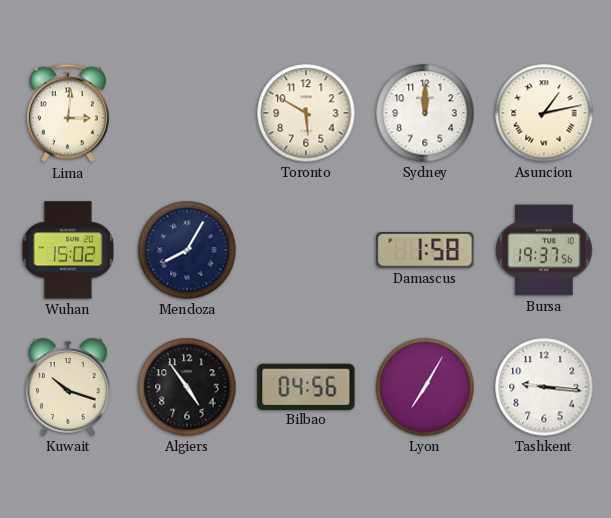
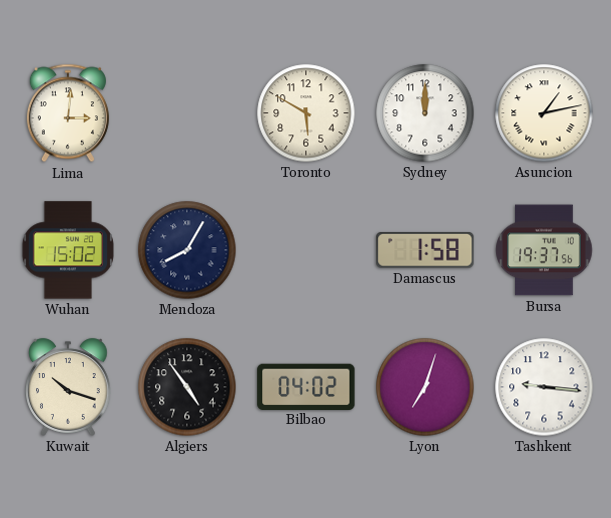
Bilbao: 04:56 -> 04:02 (306, 386)
Lyon: 7:05 -> 7:03 (425, 387)
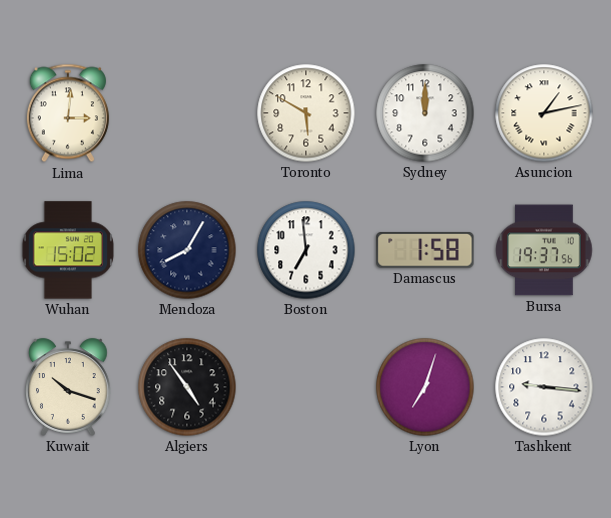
Boston: none -> 6:59 (306, 250)
Bilbao: 04:02 -> none (306, 386)
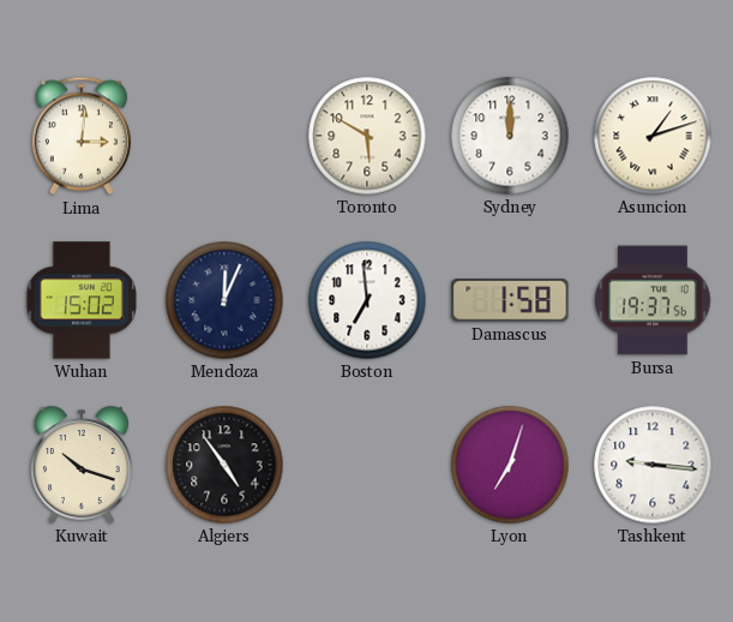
Asuncion: 1:13 -> 1:12 (653, 136)
Mendoza: 8:05 -> 12:04 (224, 300)
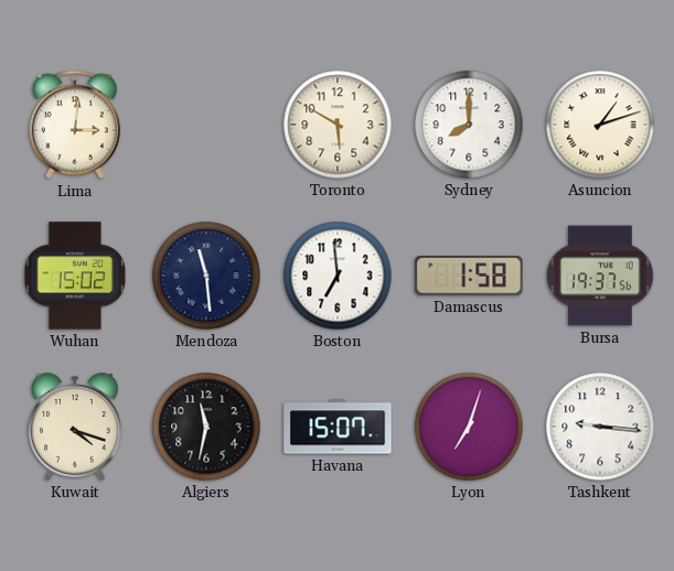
Sydney: 12:00 -> 8:00 (469, 125)
Mendoza: 12:04 -> 11:29 (206, 276)
Kuwait: 10:18 -> 4:18 (75, 427)
Algiers: 4:54 -> 11:32 (206, 427)
Havana: none -> 15:07 (338, 427)
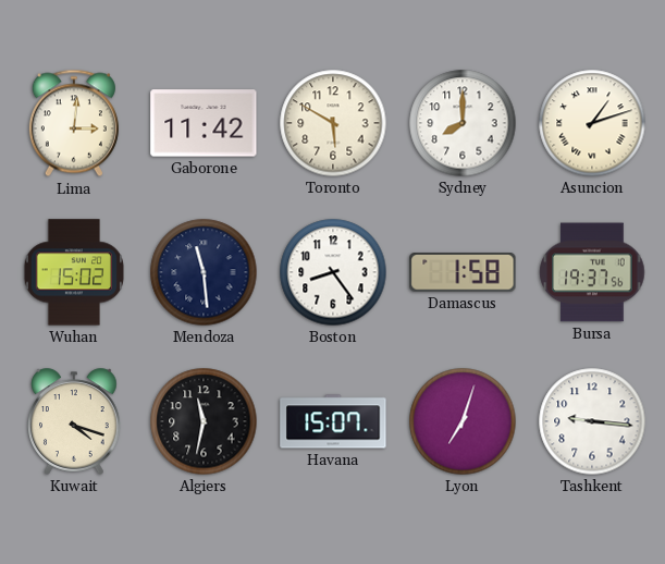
Gaborone: none -> 11:42 (204, 123)
Boston: 6:59 -> 8:24 (333, 272)
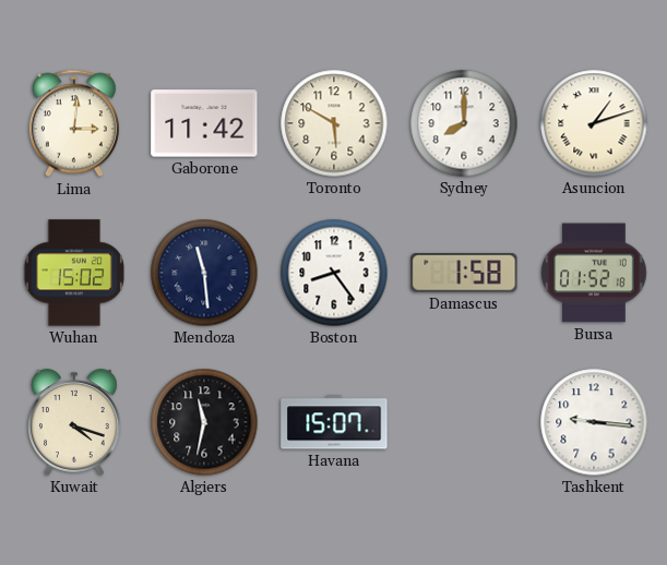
Bursa: 19:37 -> 01:52 (594, 273)
Lyon: 7:03 -> none (463, 421)
